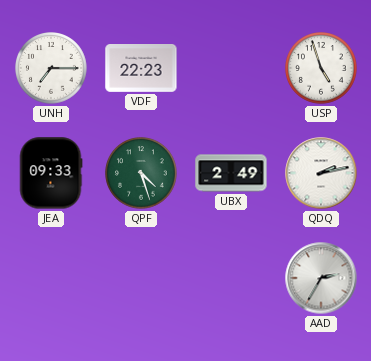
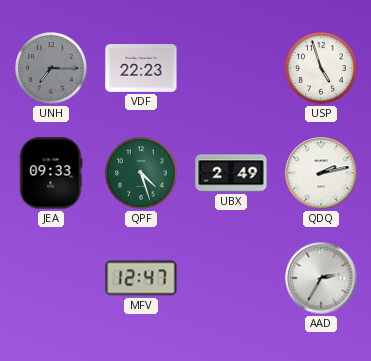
UNH dial: white -> grey (51, 68)
MFV: none -> 12:47 (141, 278)
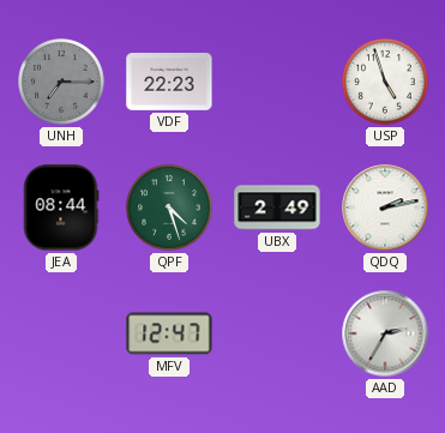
JEA: 09:33 -> 08:44 (61, 208)
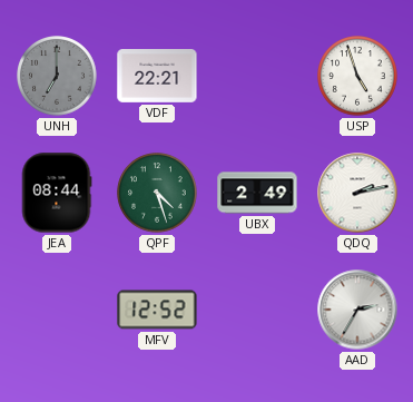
UNH: 7:15 -> 7:00 (57, 76)
VDF: 22:23 -> 22:21 (157, 77)
MFV: 12:47 -> 12:52 (157, 310)
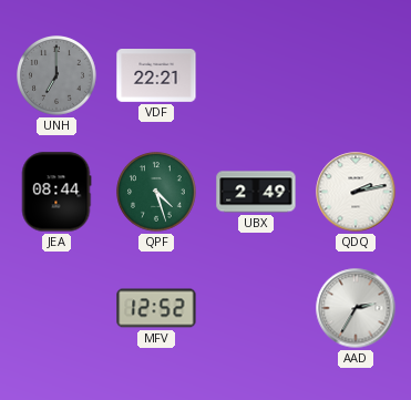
USP: 4:57 -> none (357, 76)
